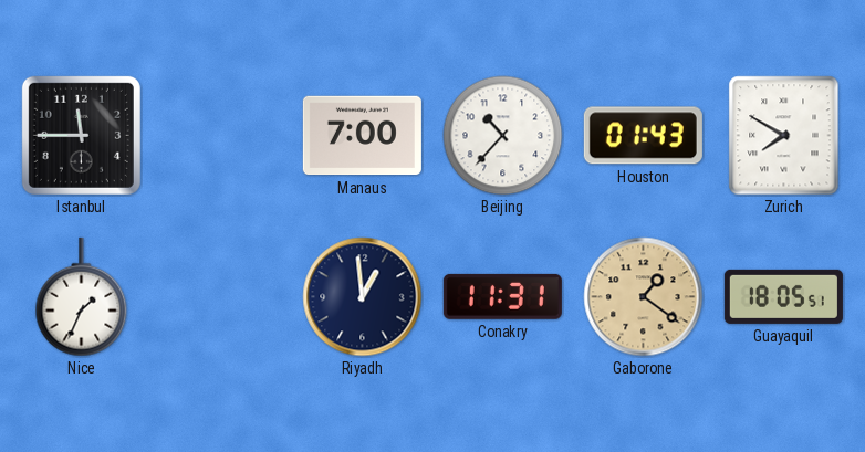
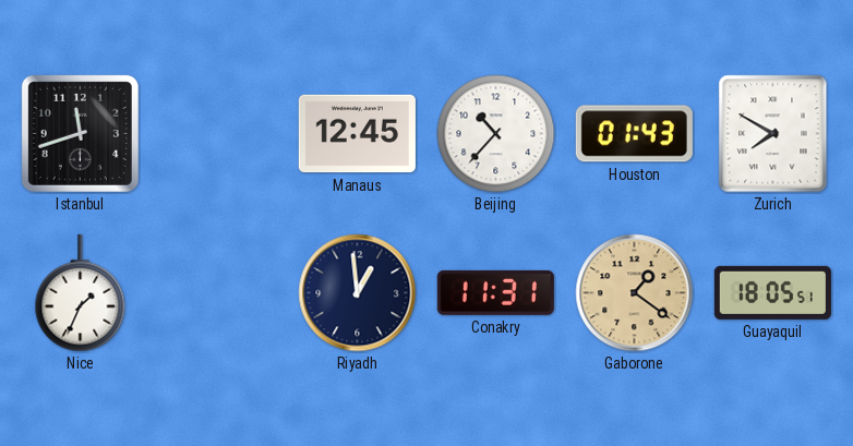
Istanbul: 11:45 -> 11:42 (80, 133)
Manaus: 7:00 -> 12:45 (357, 134)
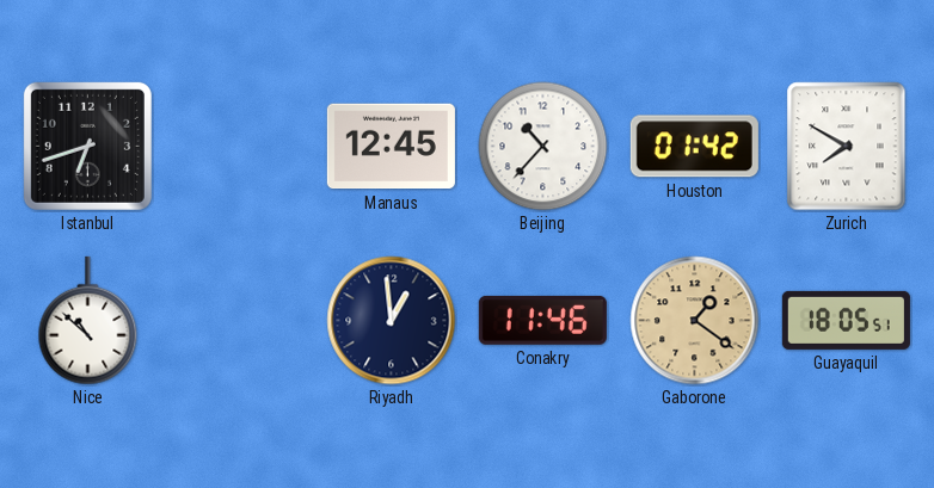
Istanbul: 11:42 -> 6:42 (87, 146)
Houston: 01:43 -> 01:42 (694, 147)
Nice: 1:34 -> 10:52 (88, 321)
Conakry: 11:31 -> 11:46 (542, 320)
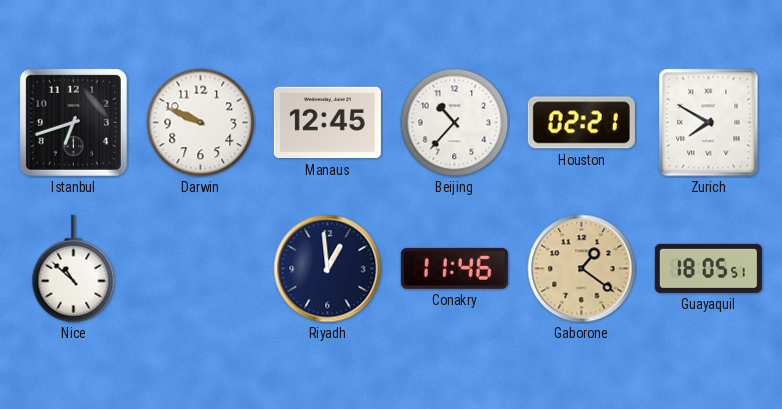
Darwin: none -> 9:49 (201, 123)
Houston: 01:42 -> 02:21 (581, 123)
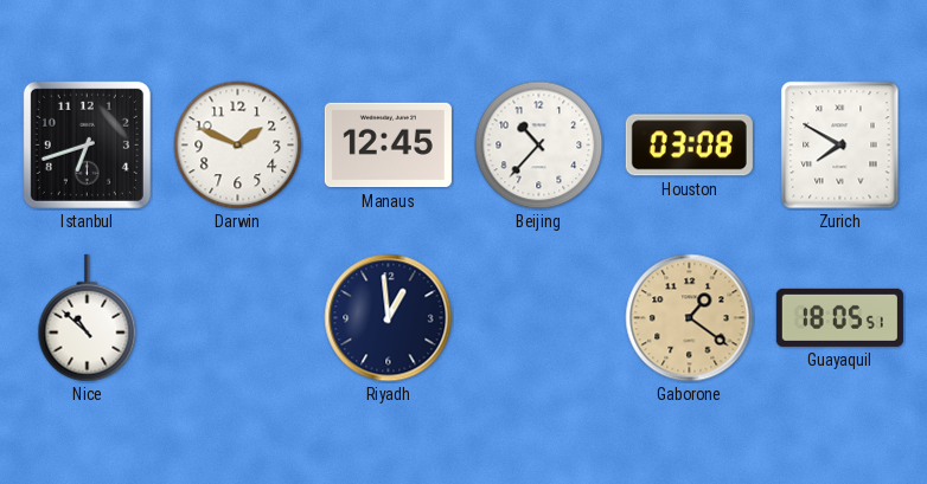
Darwin: 9:49 -> 1:49 (238, 146)
Houston: 02:21 -> 03:08 (689, 146)
Conakry: 11:46 -> none (454, 268)
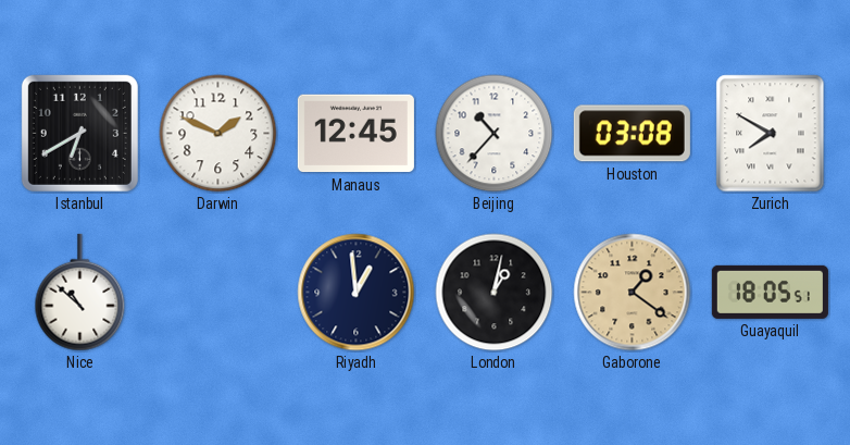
Istanbul: 6:42 -> 6:40 (79, 133)
London: none -> 1:02 (495, 293)
